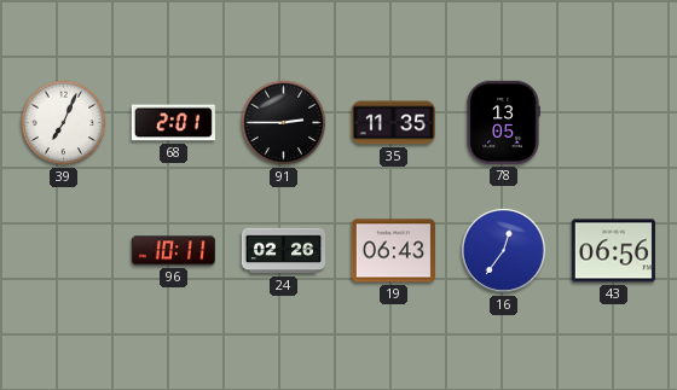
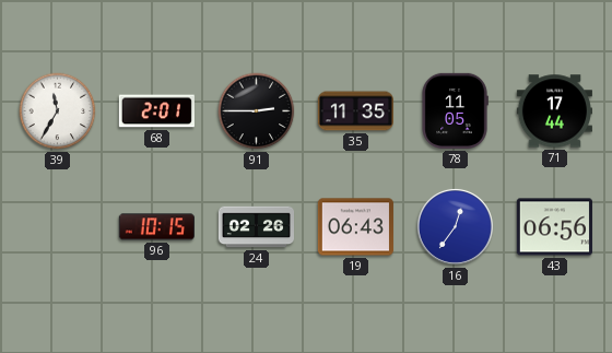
39: 7:04 -> 11:35 (58, 111)
78: 13:05 -> 11:05 (455, 110)
71: none -> 17:44 (554, 111)
96: 10:11 -> 10:15 (156, 227)
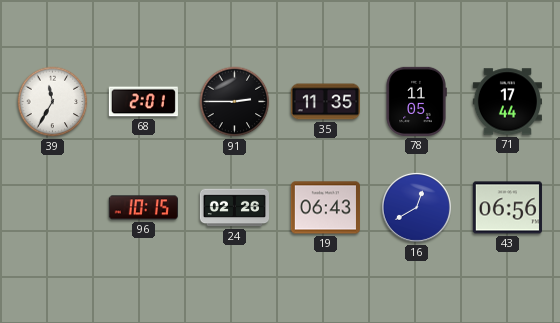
16: 12:36 -> 12:40 (416, 207)
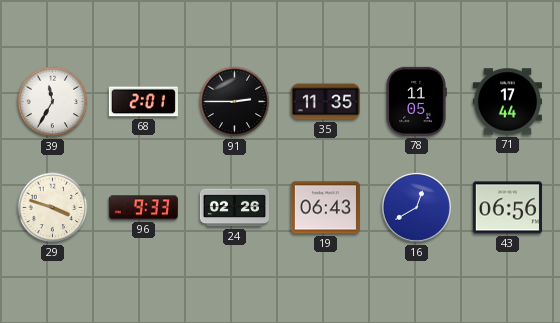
29: none -> 3:48 (53, 208)
96: 10:15 -> 9:33 (143, 208)
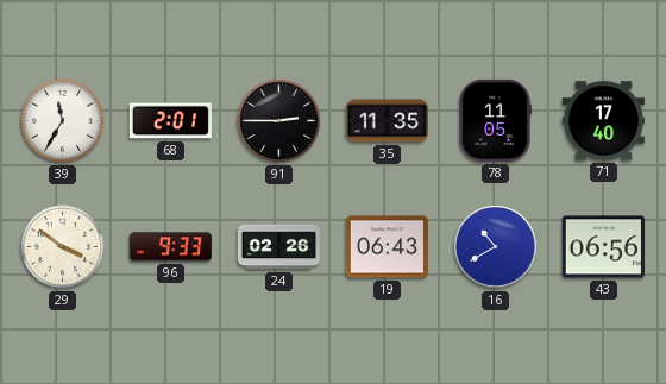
71: 17:44 -> 17:40 (603, 121)
29: 3:48 -> 3:51 (63, 247)
16: 12:40 -> 10:40 (495, 246)
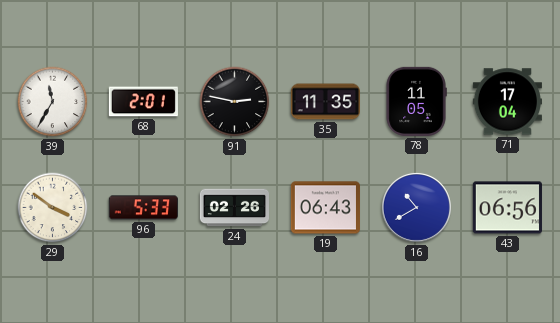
91: 2:45 -> 2:47 (235, 102)
71: 17:40 -> 17:04 (507, 102)
96: 9:33 -> 5:33 (143, 208)
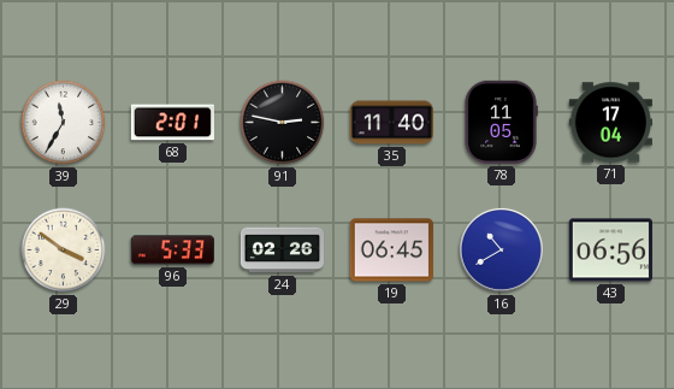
35: 11:35 -> 11:40 (391, 123)
19: 06:43 -> 06:45 (391, 251)
